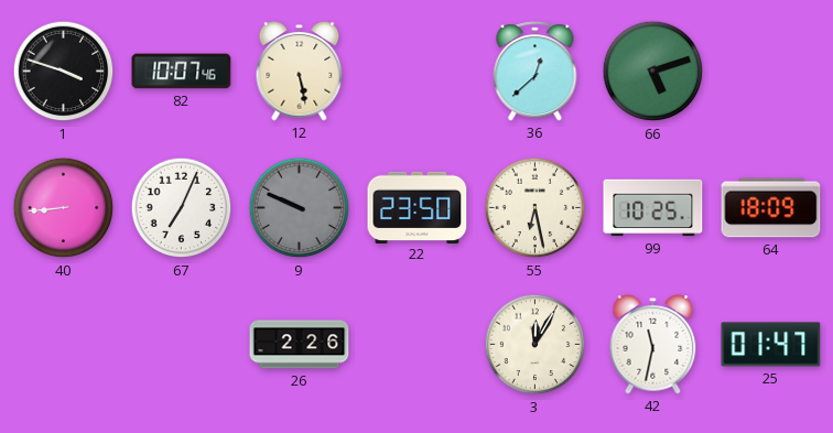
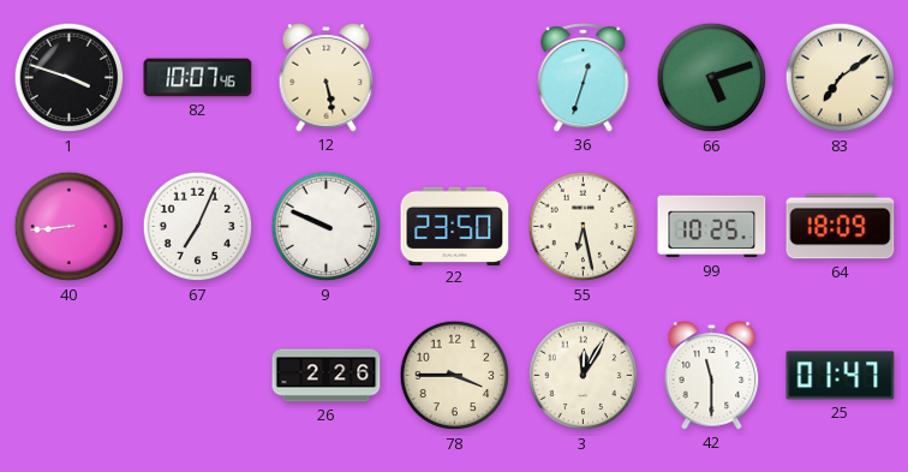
36: 12:38 -> 12:33 (584, 78)
83: none -> 7:09 (841, 78)
9 dial: grey -> white (327, 227)
78: none -> 3:45 (455, 376)
42: 11:32 -> 11:30 (712, 376)
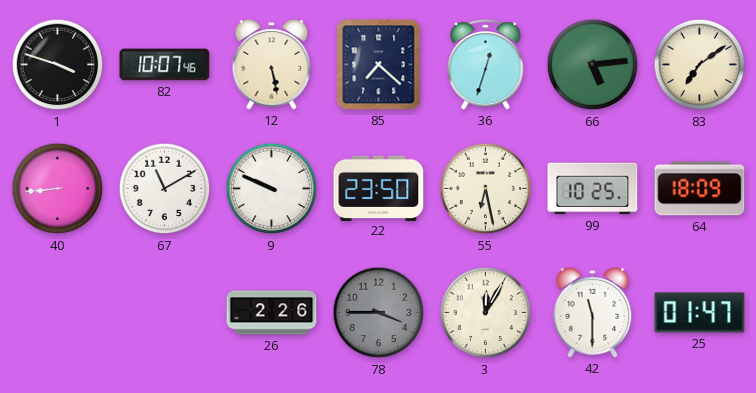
85: none -> 7:22 (379, 65)
66: 5:12 -> 5:14 (593, 65)
67: 7:04 -> 11:10 (165, 189)
78 dial: cream -> grey (379, 313)
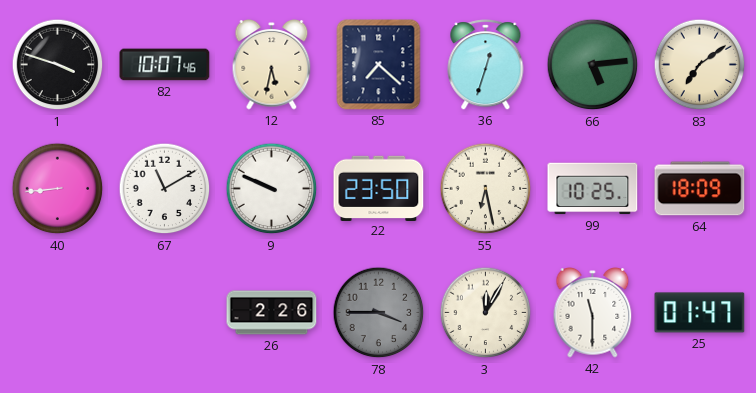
12: 5:28 -> 5:32 (272, 65)
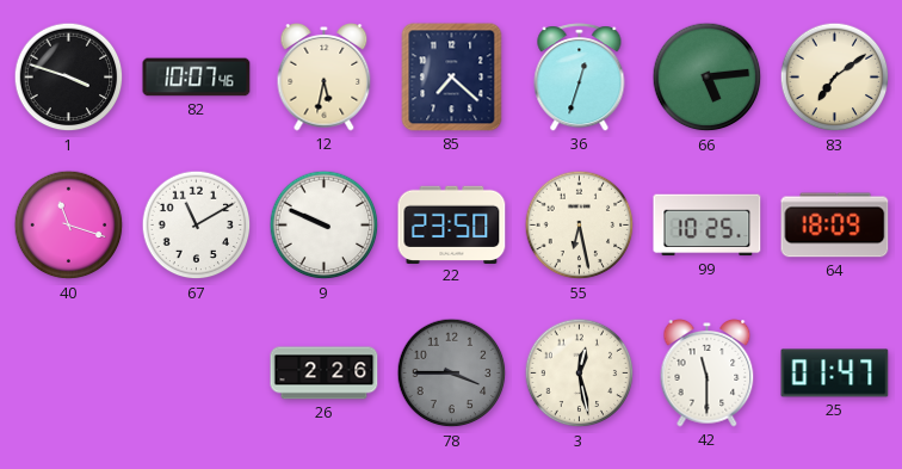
40: 8:44 -> 11:18 (69, 226)
3: 12:05 -> 12:28 (580, 374)
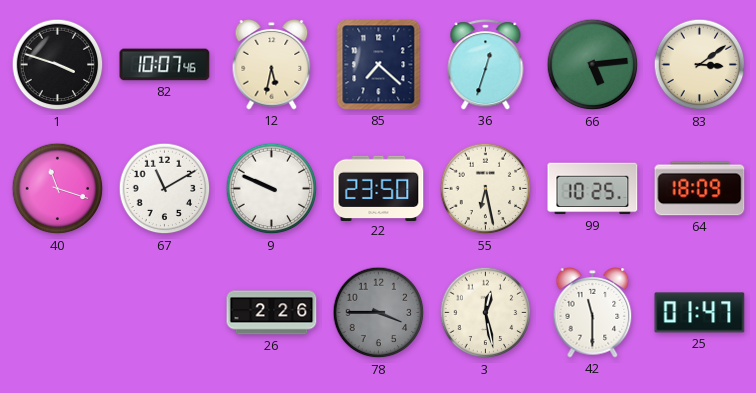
83: 7:09 -> 3:09 (700, 65)
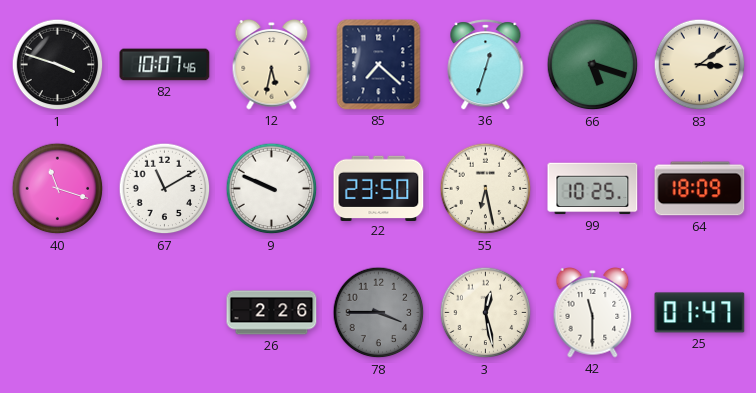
66: 5:14 -> 5:18 (593, 65)
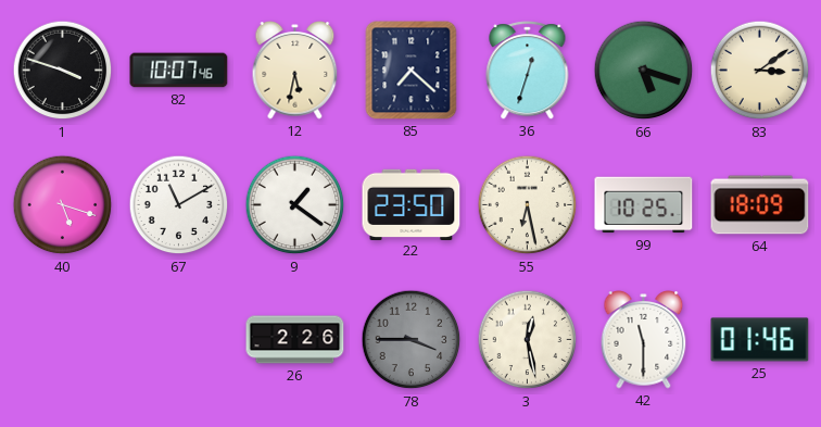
40: 11:18 -> 5:18 (63, 205)
9: 9:49 -> 1:21 (295, 205)
25: 01:47 -> 01:46 (760, 340)
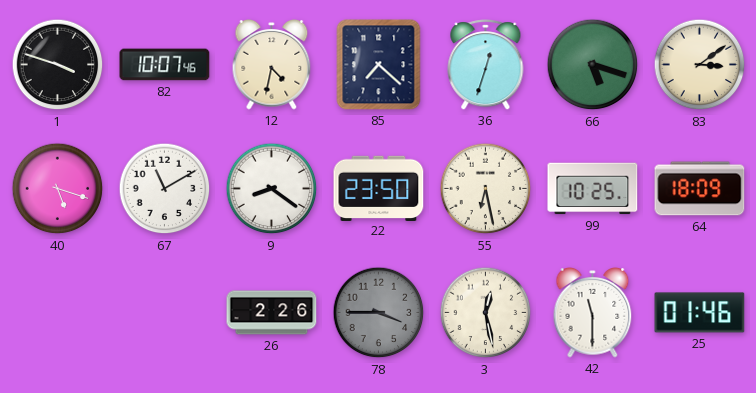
12: 5:32 -> 4:32 (272, 65)
9: 1:21 -> 8:21 (272, 189)
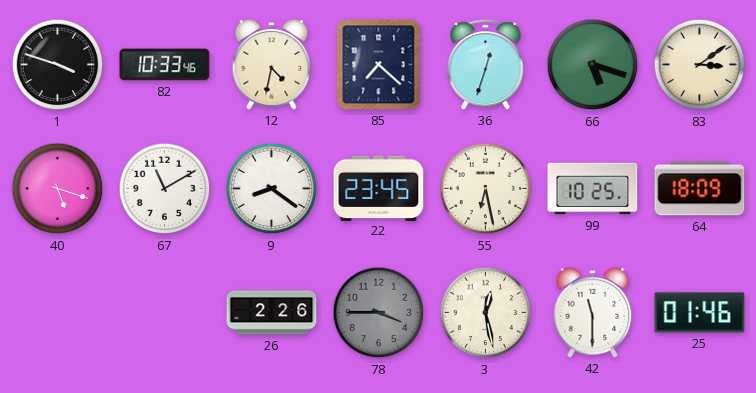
82: 10:07 -> 10:33 (165, 65)
22: 23:50 -> 23:45 (379, 188)
